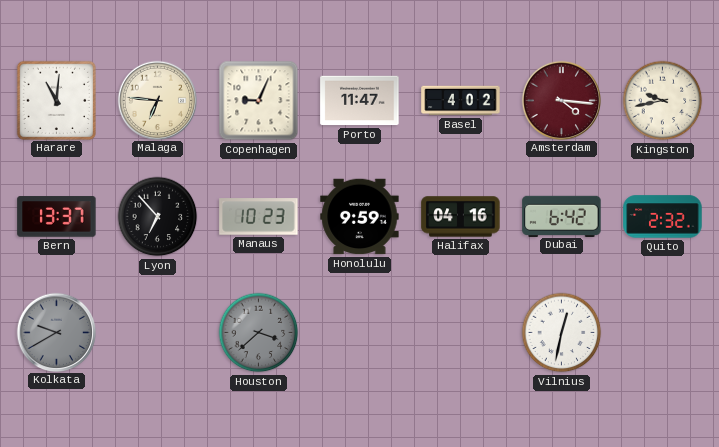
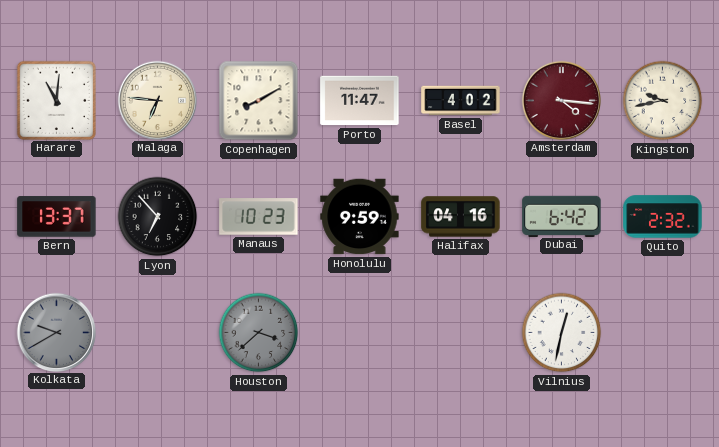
Copenhagen: 9:04 -> 8:10 (259, 101)
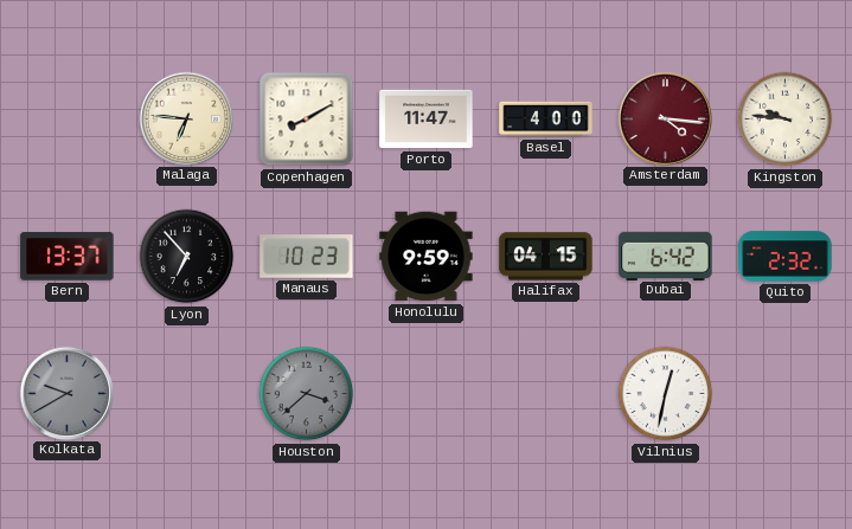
Harare: 11:01 -> none (56, 100)
Basel: 4:02 -> 4:00 (546, 120)
Kingston: 9:43 -> 9:46 (786, 120)
Halifax: 04:16 -> 04:15 (546, 257)
